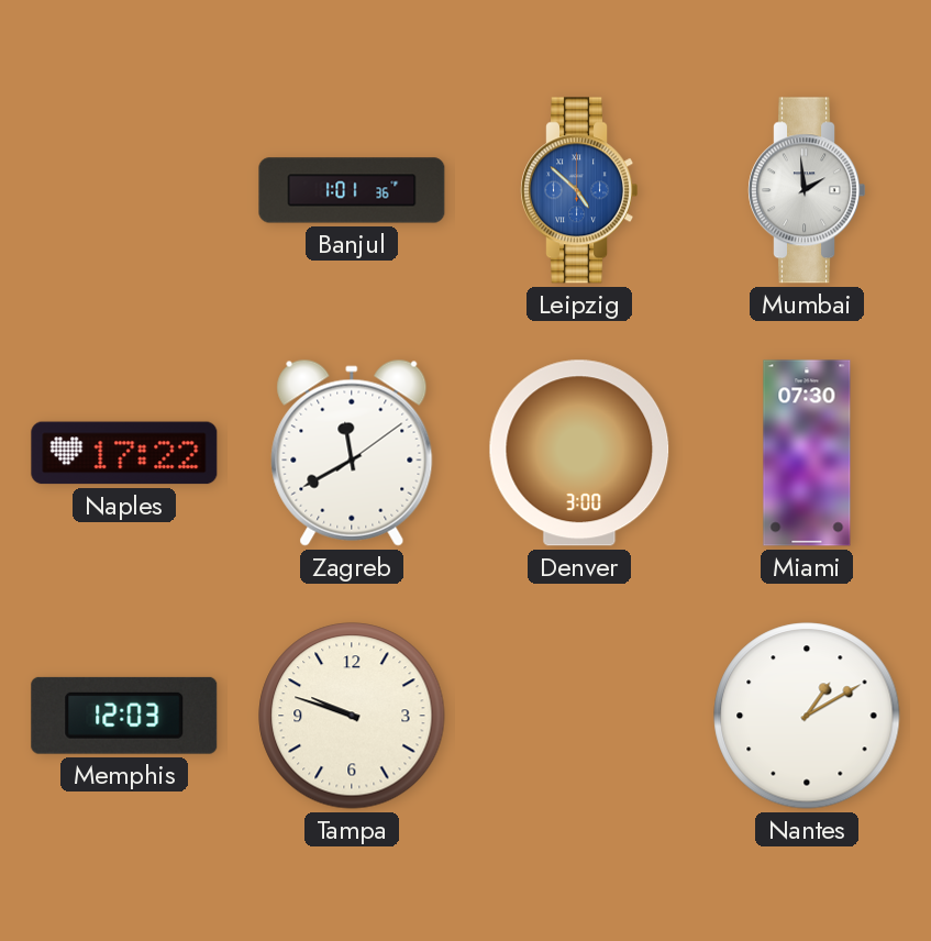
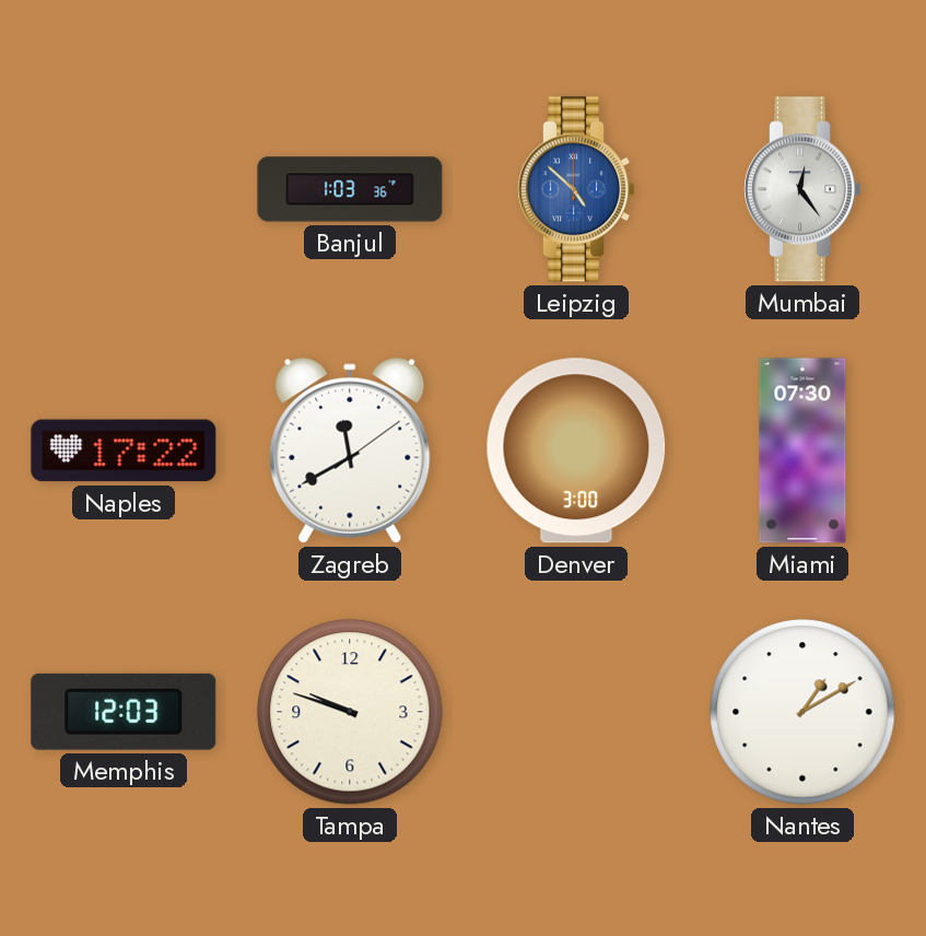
Banjul: 1:01 -> 1:03 (350, 189)
Mumbai: 1:59 -> 12:24 (801, 189)
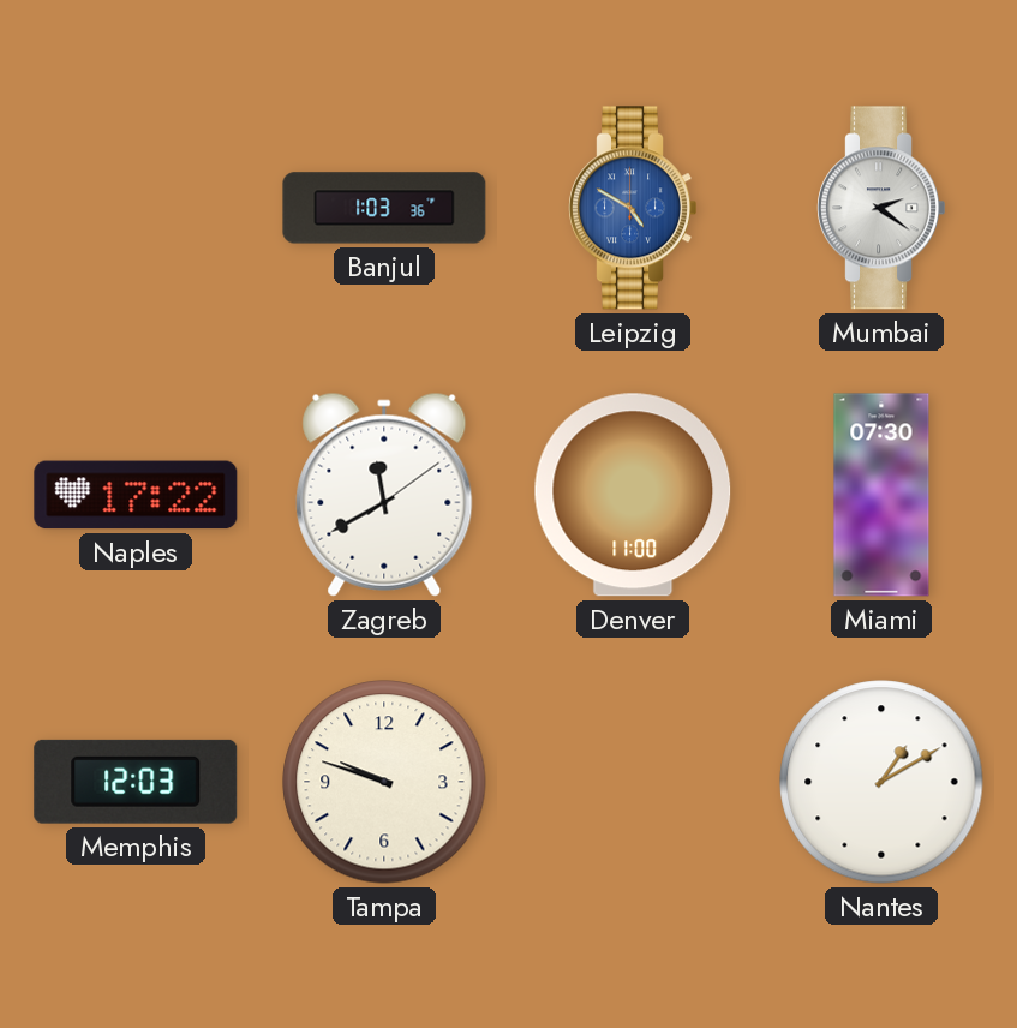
Leipzig: 4:52 -> 4:50 (632, 208)
Mumbai: 12:24 -> 2:21 (880, 208)
Denver: 3:00 -> 11:00 (633, 495)
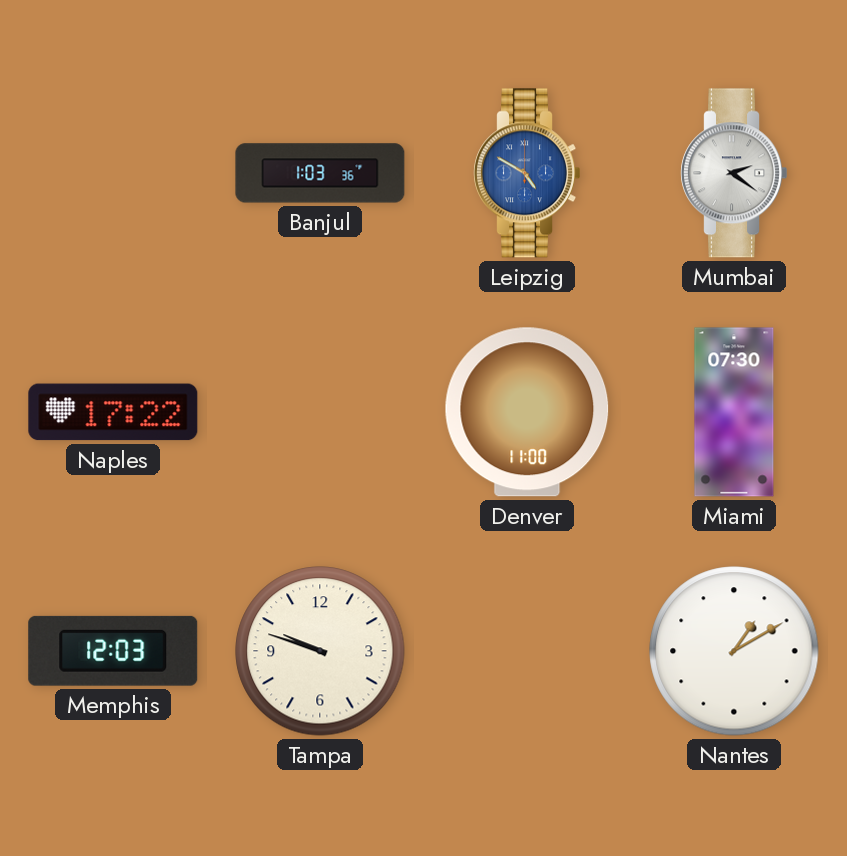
Zagreb: 11:40 -> none (384, 495)
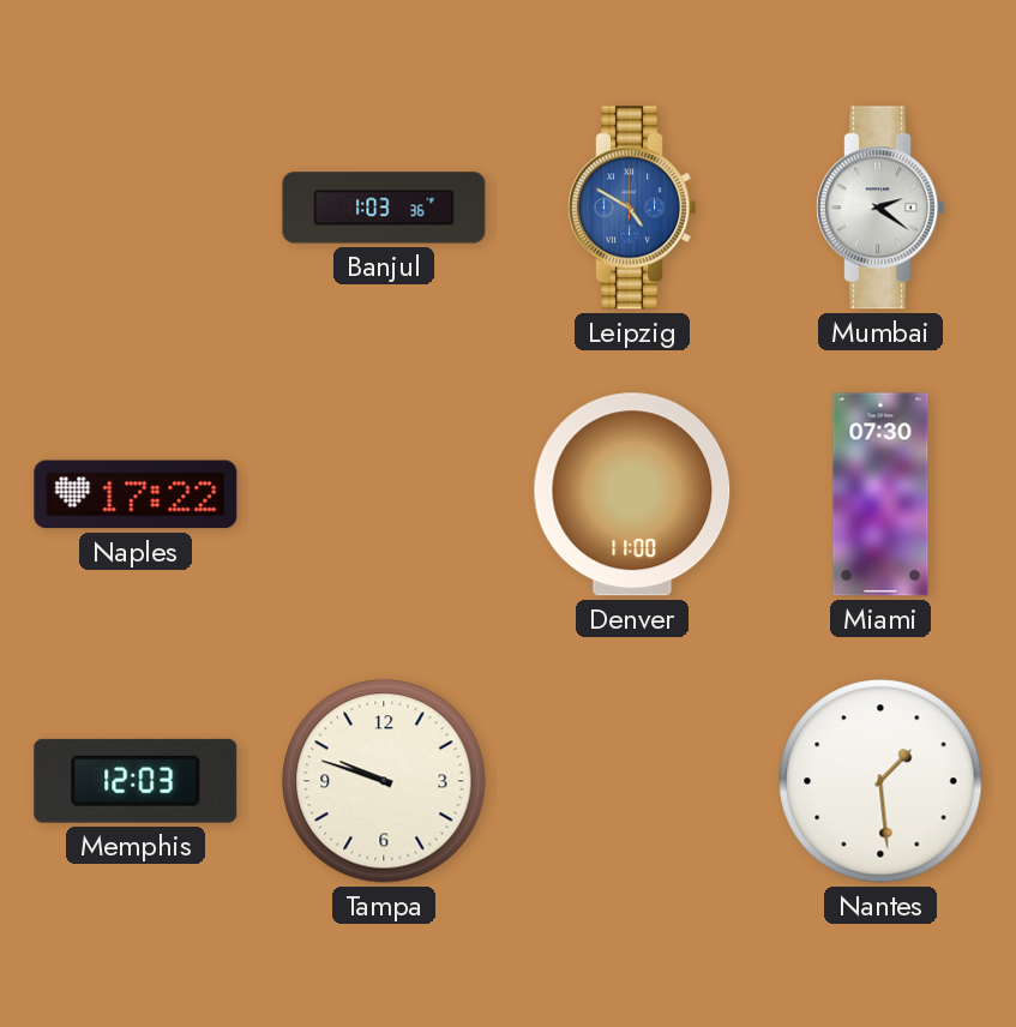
Nantes: 1:10 -> 1:29 (880, 781)
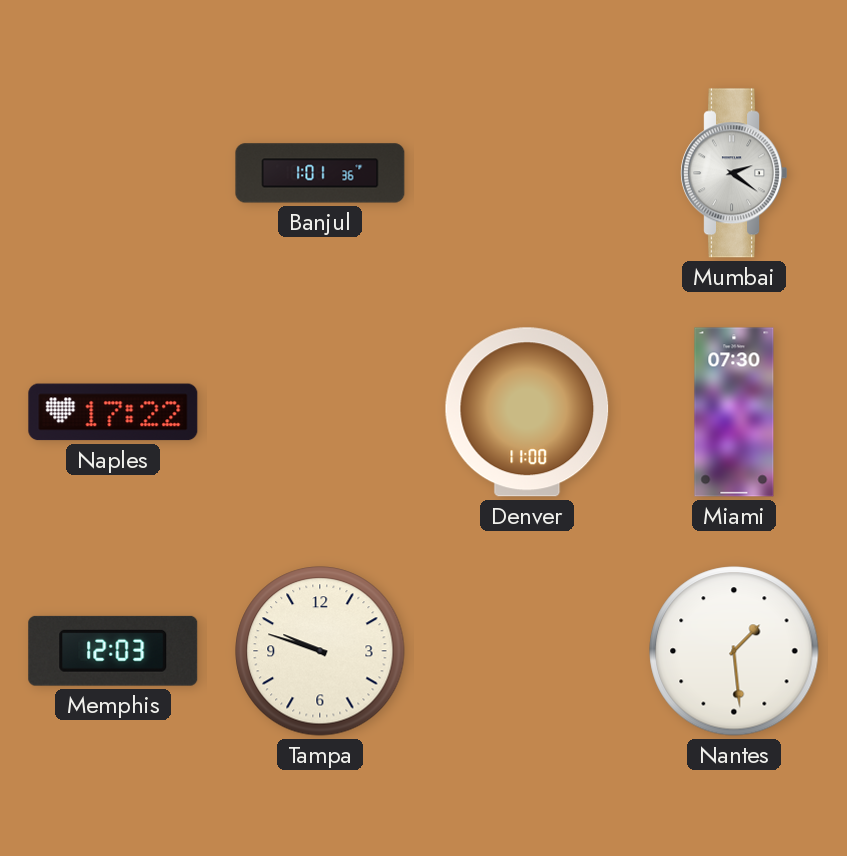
Banjul: 1:03 -> 1:01 (320, 173)
Leipzig: 4:50 -> none (631, 208)
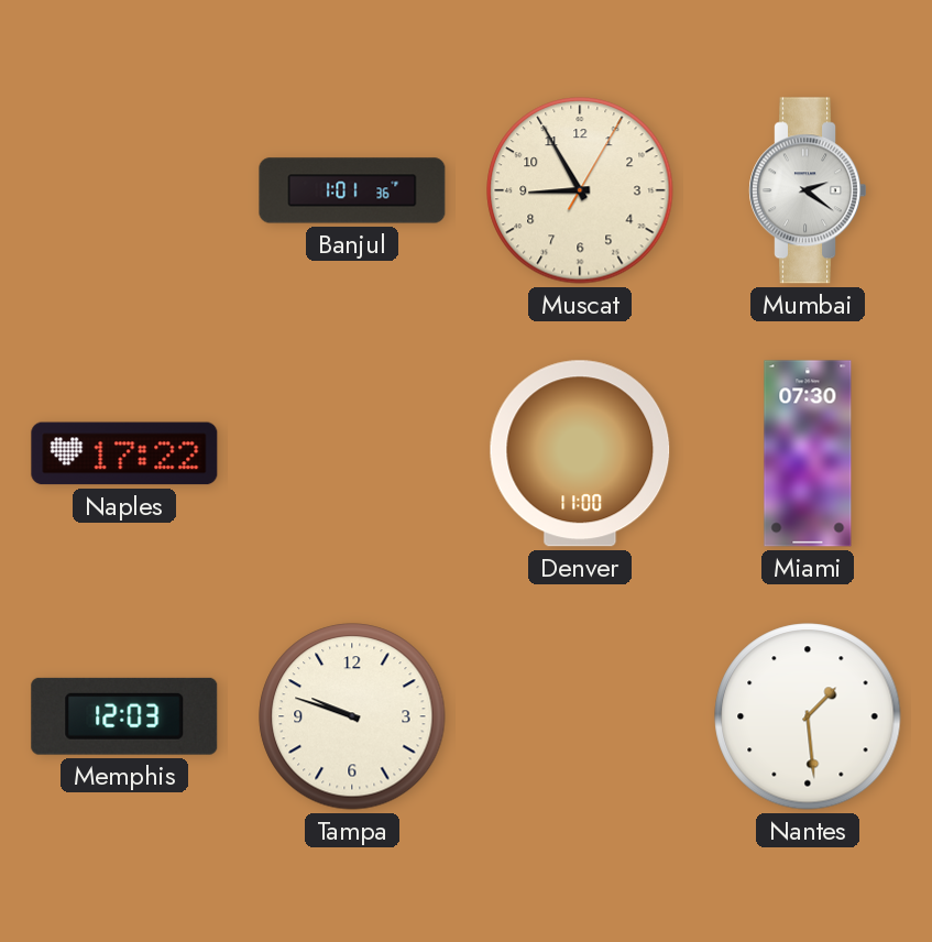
Muscat: none -> 8:55 (580, 190)
